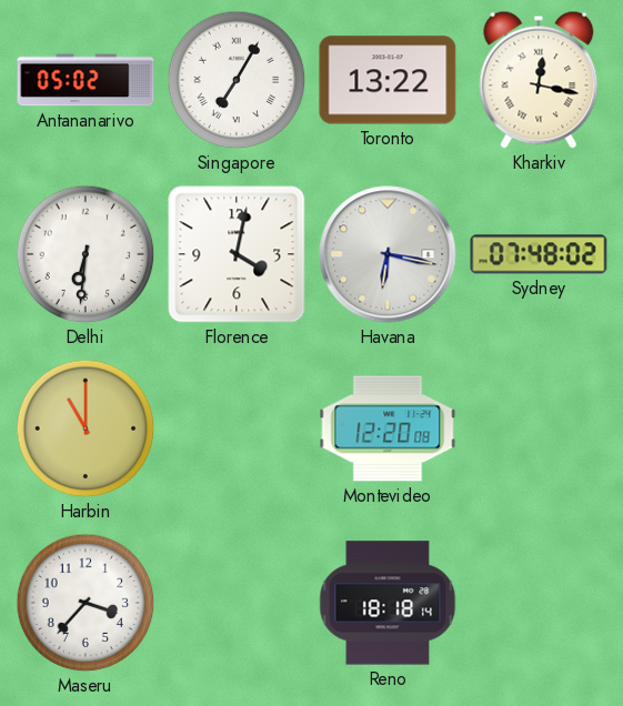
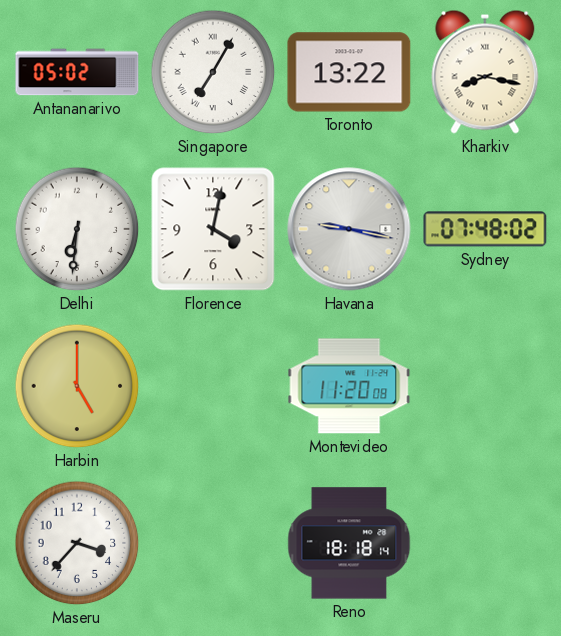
Kharkiv: 12:17 -> 8:17 (485, 72)
Havana: 6:17 -> 9:17 (349, 229)
Harbin: 11:00 -> 5:00 (77, 386)
Montevideo: 12:20 -> 11:20 (349, 386)
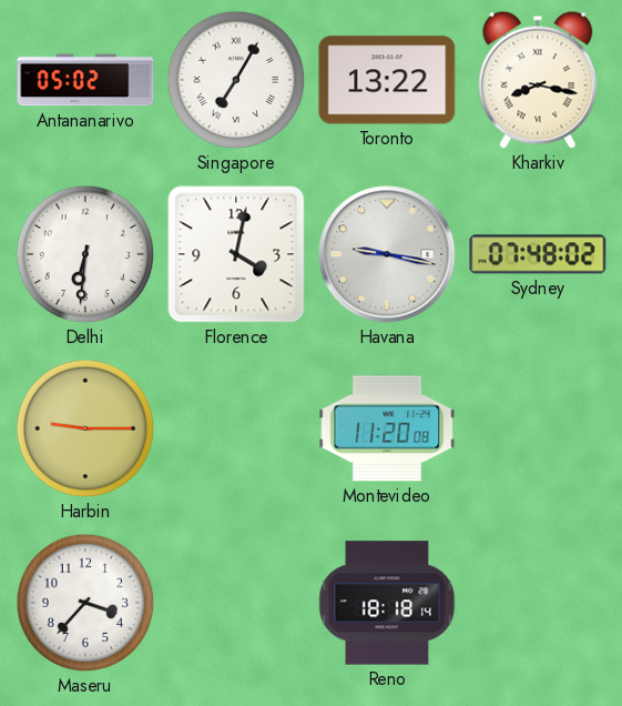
Harbin: 5:00 -> 9:15 (85, 428)
